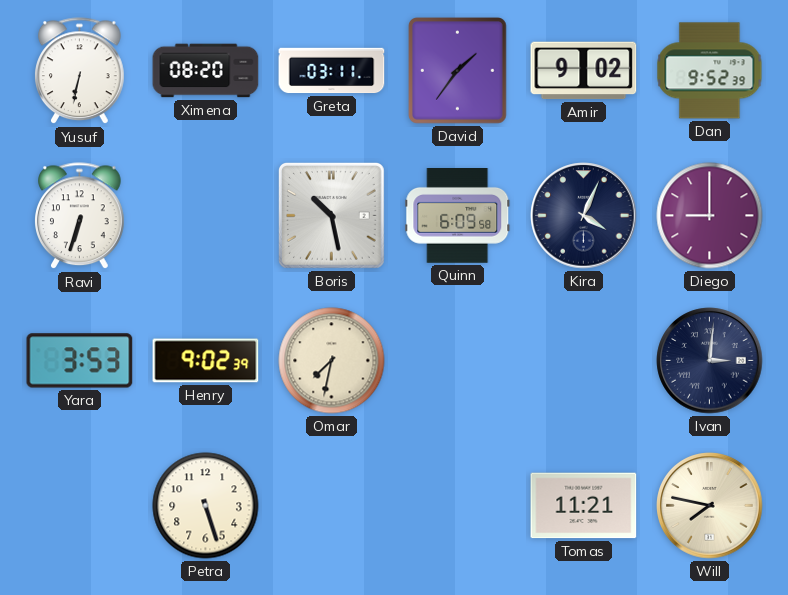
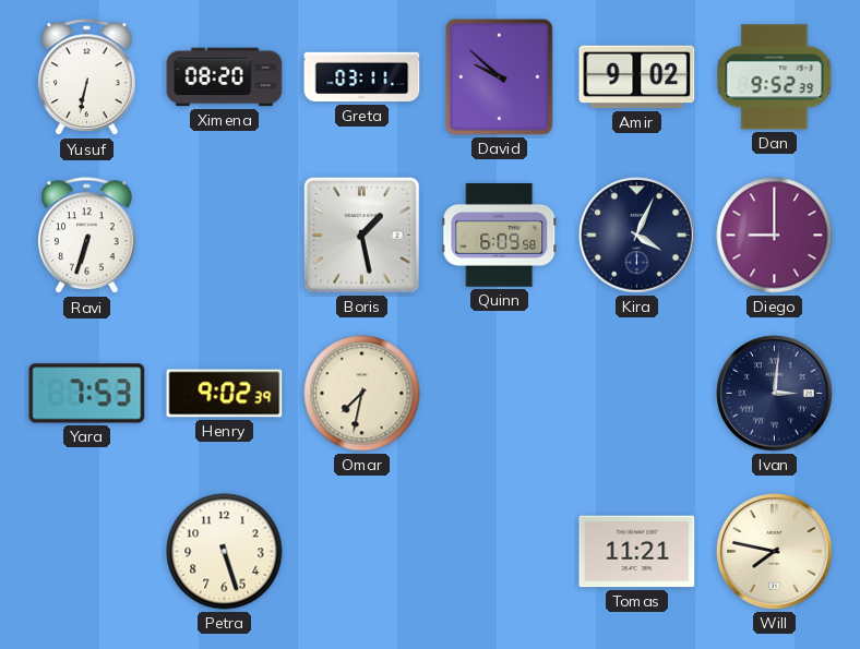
David: 1:36 -> 9:52 (500, 77)
Boris: 10:28 -> 1:28 (361, 235)
Yara: 3:53 -> 7:53 (87, 394)
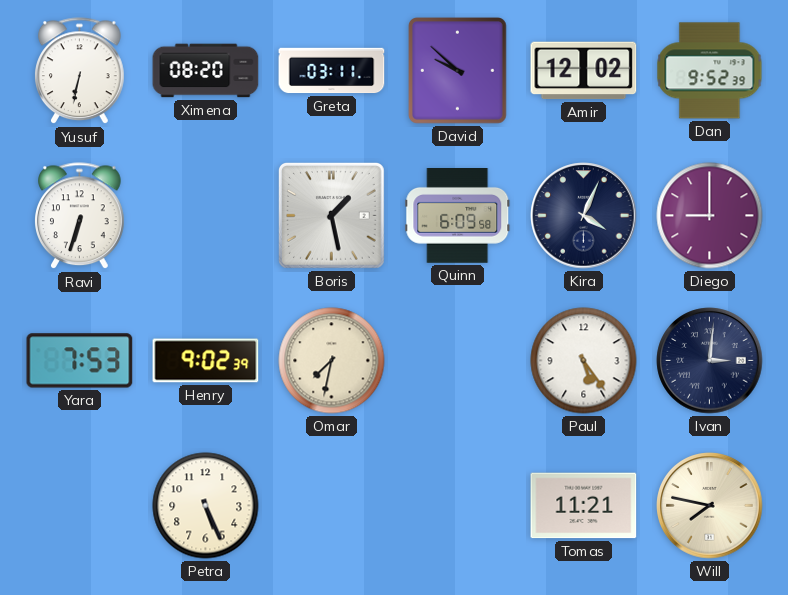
Amir: 9:02 -> 12:02 (584, 71)
Paul: none -> 5:24 (584, 361)
Petra: 5:27 -> 5:26 (206, 506)
